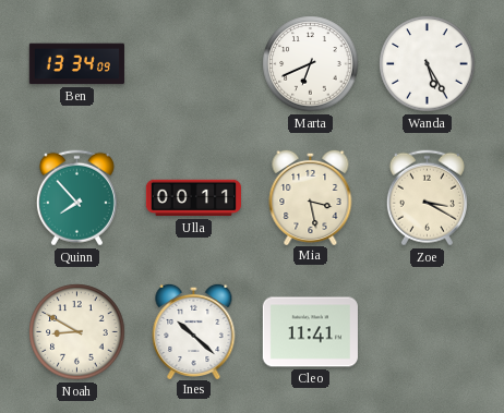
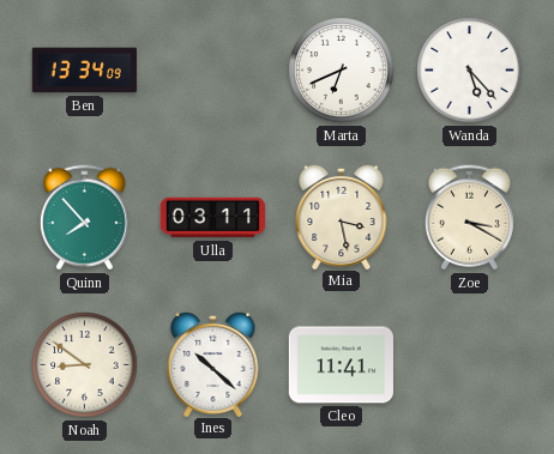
Wanda: 5:25 -> 5:23 (470, 71)
Ulla: 00:11 -> 03:11 (212, 218)
Noah: 8:50 -> 8:51 (85, 365)
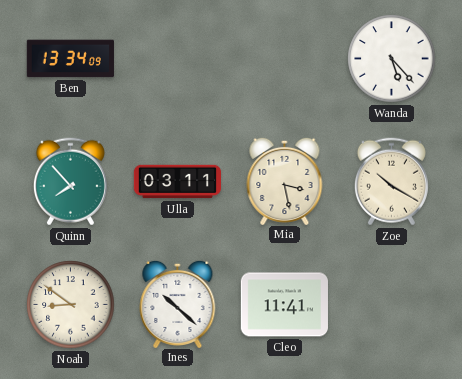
Marta: 6:41 -> none (342, 71)
Zoe: 3:20 -> 10:20 (391, 182)
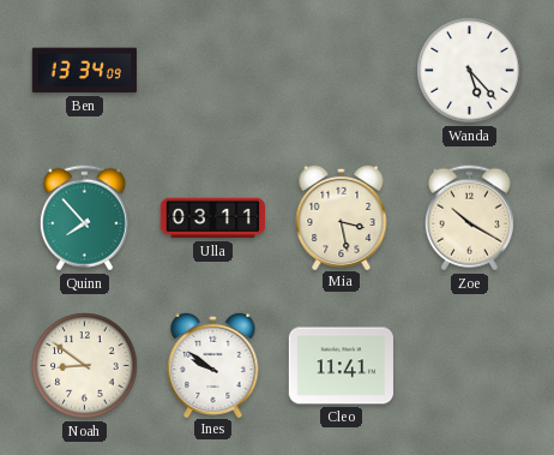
Ines: 10:22 -> 9:51 (213, 364)
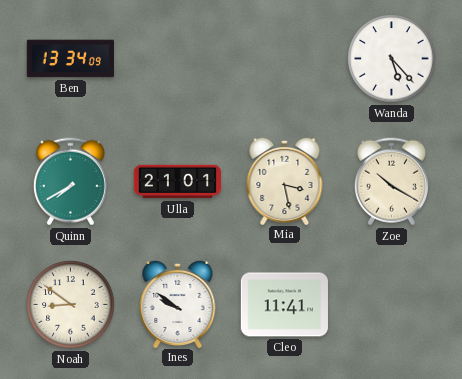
Quinn: 7:53 -> 7:40 (70, 182)
Ulla: 03:11 -> 21:01 (177, 182)
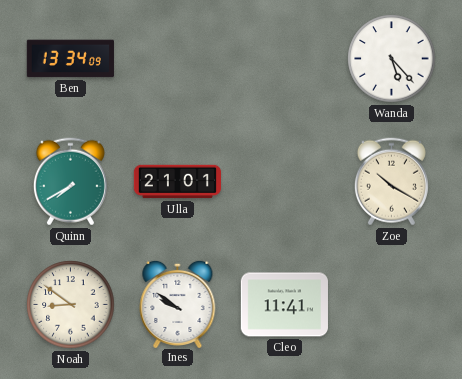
Mia: 3:28 -> none (285, 180)
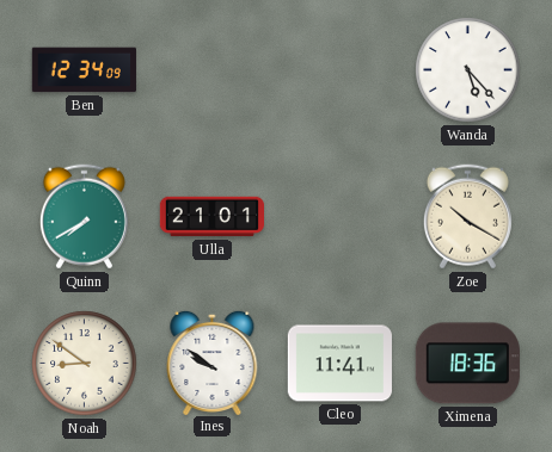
Ben: 13:34 -> 12:34 (84, 70)
Ximena: none -> 18:36 (467, 364)
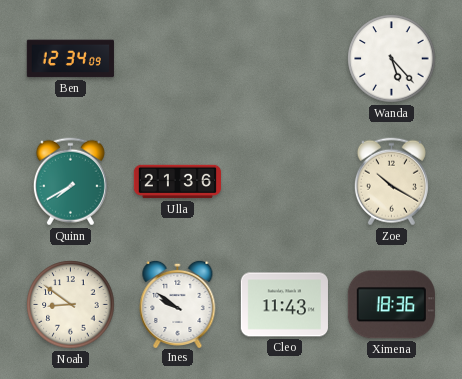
Ulla: 21:01 -> 21:36 (177, 182)
Cleo: 11:41 -> 11:43 (284, 305)
